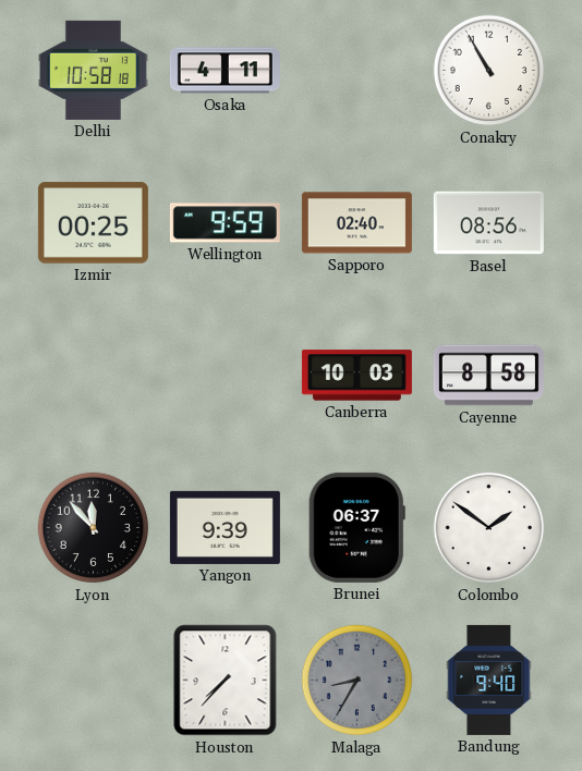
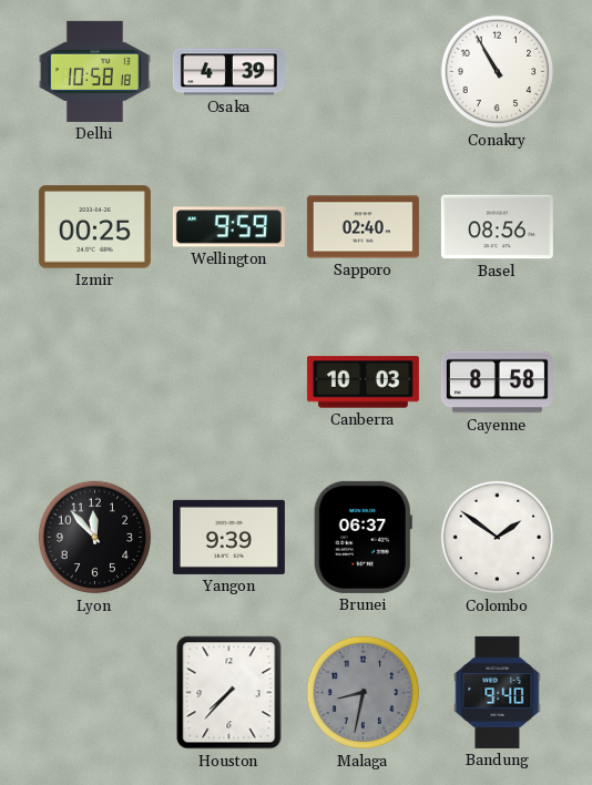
Osaka: 4:11 -> 4:39 (228, 72)
Malaga: 8:35 -> 8:32 (364, 693)
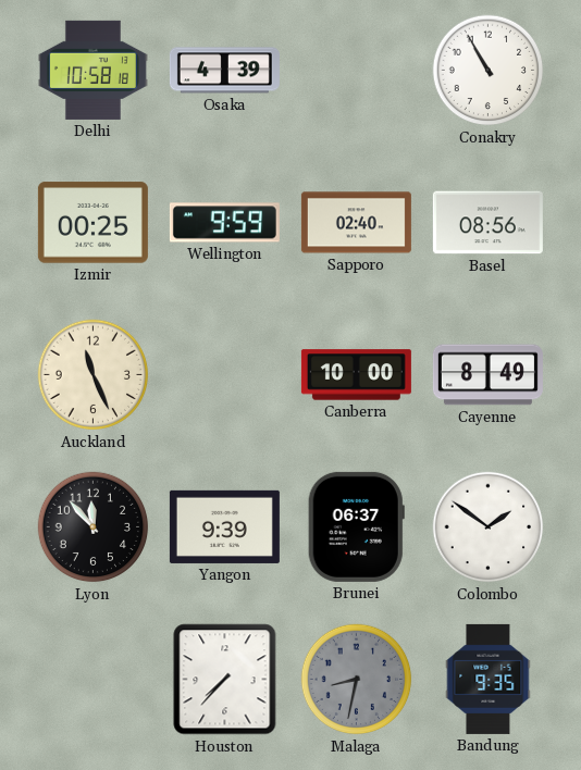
Auckland: none -> 11:26 (94, 375)
Canberra: 10:03 -> 10:00 (356, 375)
Cayenne: 8:58 -> 8:49 (487, 375)
Bandung: 9:40 -> 9:35 (489, 679)
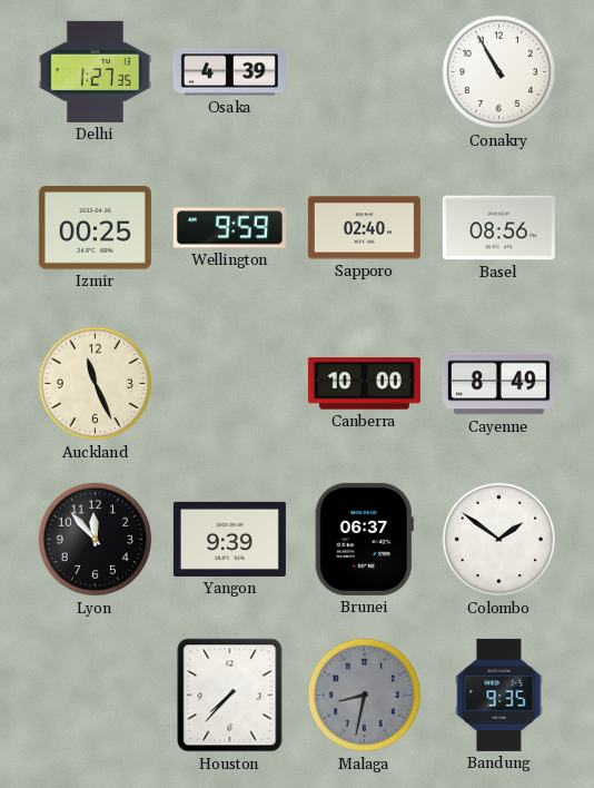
Delhi: 10:58 -> 1:27 (95, 71)
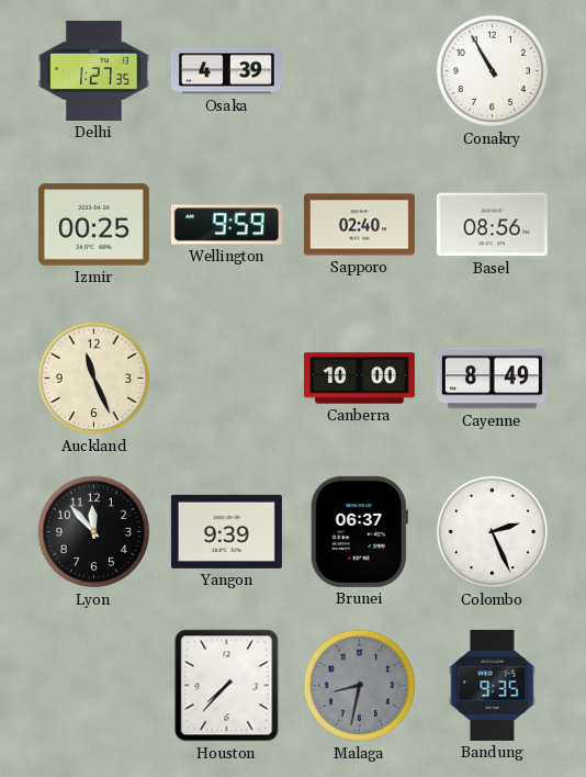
Colombo: 1:51 -> 2:26 (493, 532)
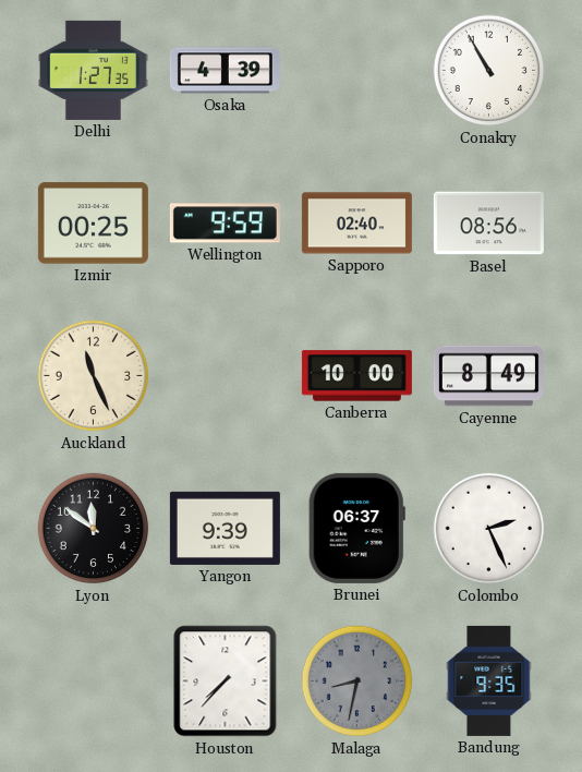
Lyon: 11:53 -> 11:51 (94, 529)
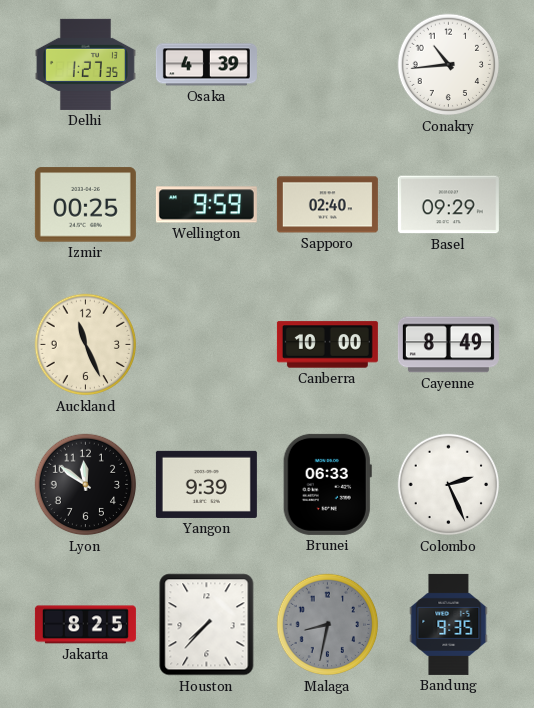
Conakry: 10:55 -> 10:44 (449, 65)
Basel: 08:56 -> 09:29 (448, 205)
Brunei: 06:37 -> 06:33 (327, 484)
Jakarta: none -> 8:25 (85, 625)
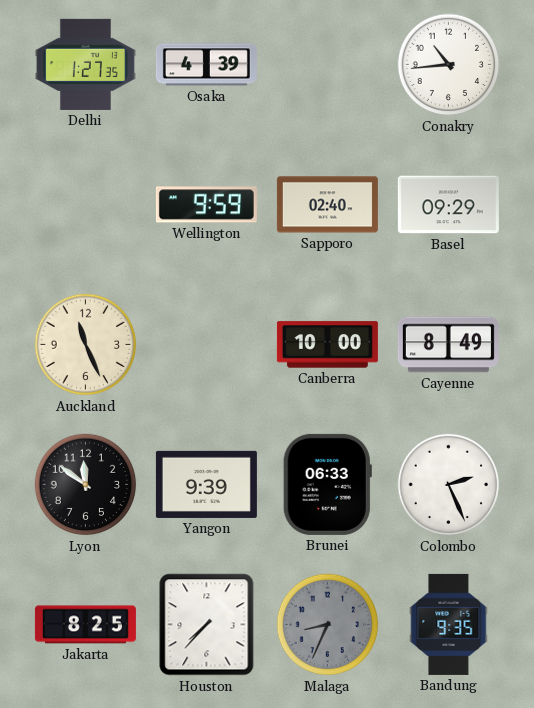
Izmir: 00:25 -> none (85, 205)
Malaga: 8:32 -> 8:34 (328, 625)
